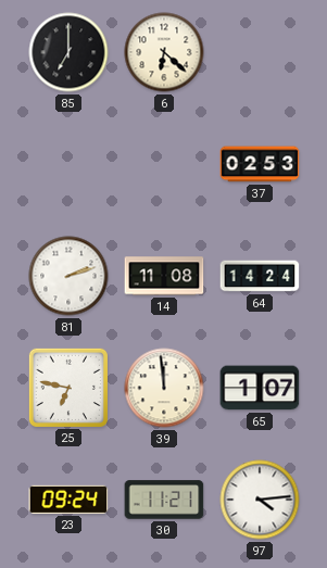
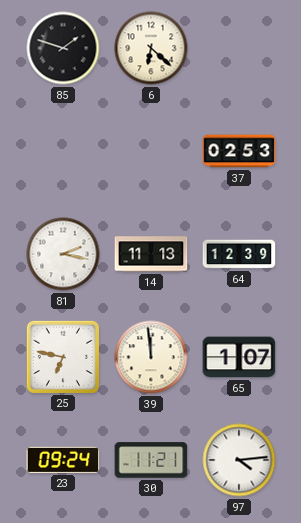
85: 7:00 -> 1:48 (63, 48)
81: 2:12 -> 2:17 (63, 254)
14: 11:08 -> 11:13 (151, 254)
64: 14:24 -> 12:39 (239, 254)
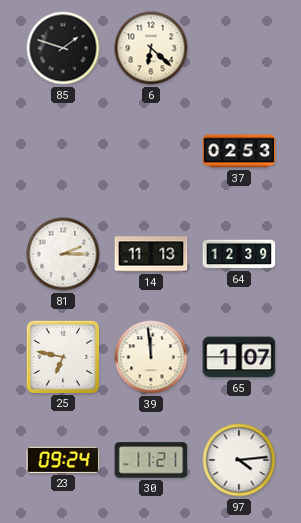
81: 2:17 -> 2:15 (63, 254)
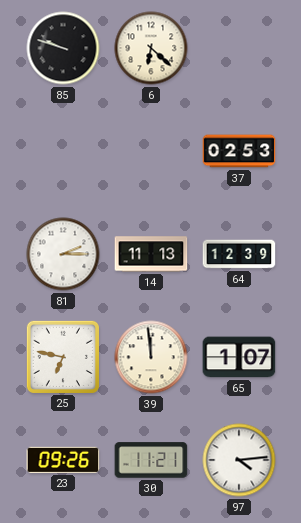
85: 1:48 -> 9:48 (63, 48)
23: 09:24 -> 09:26 (63, 460)
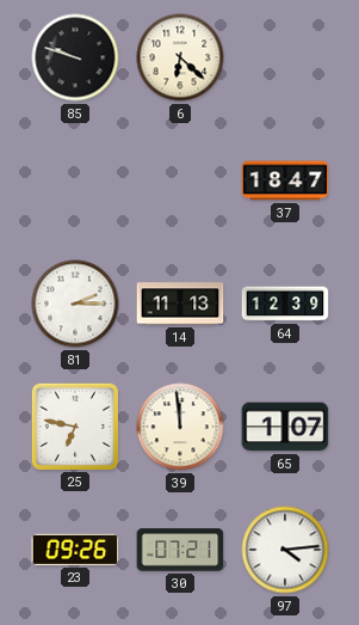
37: 02:53 -> 18:47 (285, 180)
30: 11:21 -> 07:21 (180, 550)
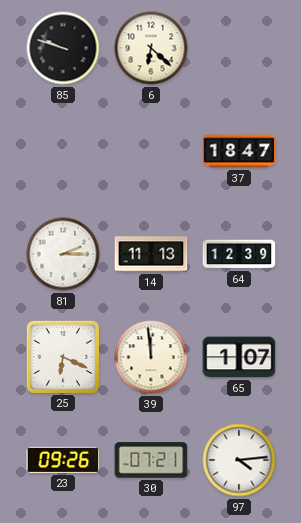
25: 6:47 -> 6:19 (63, 357)
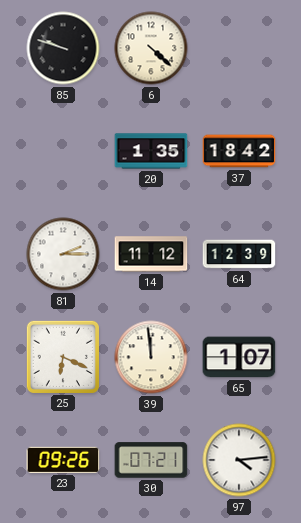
6: 6:22 -> 4:22 (151, 48)
20: none -> 1:35 (151, 151)
37: 18:47 -> 18:42 (239, 151)
14: 11:13 -> 11:12 (151, 254)
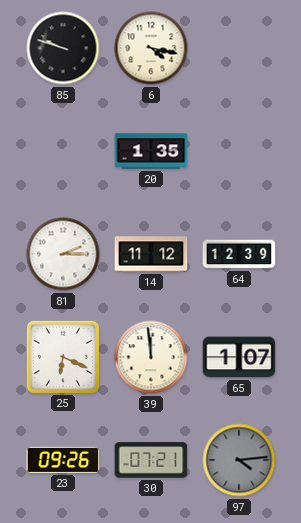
6: 4:22 -> 4:17 (151, 48)
37: 18:42 -> none (239, 151)
97 dial: white -> grey (239, 460)
